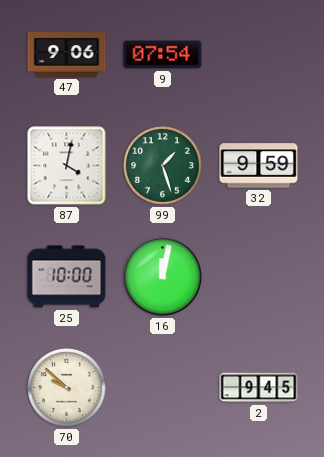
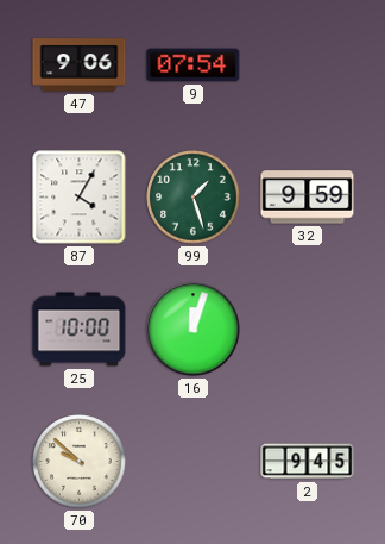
87: 4:02 -> 4:05 (80, 198)
16: 12:02 -> 12:03 (194, 330)
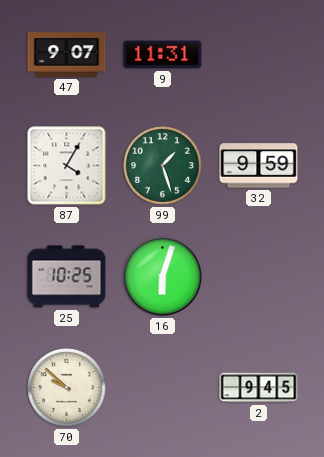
47: 9:06 -> 9:07 (67, 55)
9: 07:54 -> 11:31 (163, 55)
25: 10:00 -> 10:25 (67, 277)
16: 12:03 -> 6:03 (163, 277)
